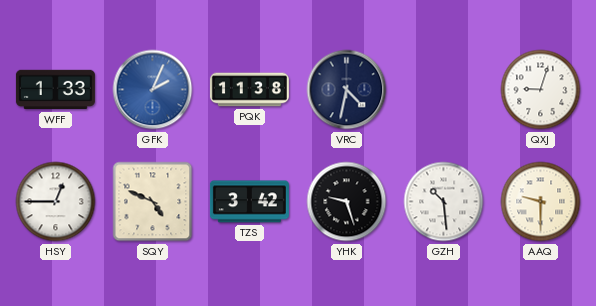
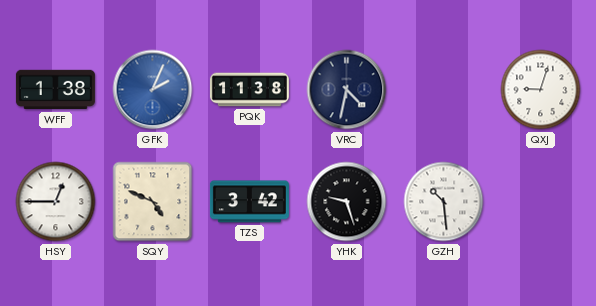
WFF: 1:33 -> 1:38 (55, 90)
AAQ: 9:30 -> none (541, 202)
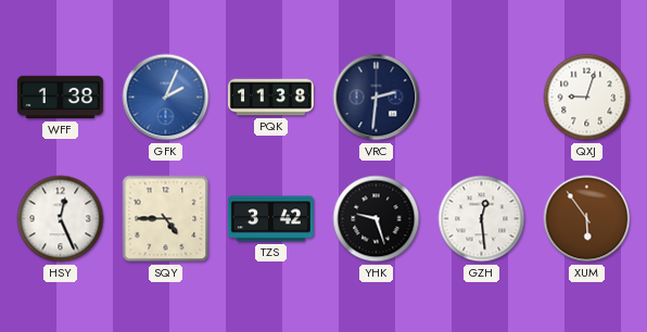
VRC: 4:32 -> 2:31 (377, 98)
HSY: 12:45 -> 12:26 (61, 219)
SQY: 4:49 -> 4:45 (166, 219)
GZH: 10:29 -> 12:29 (482, 219)
XUM: none -> 5:54 (587, 219)
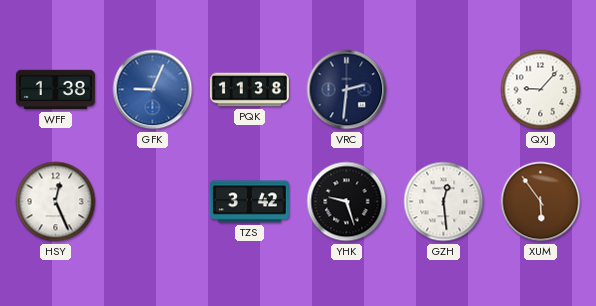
GFK: 2:04 -> 9:04 (153, 90)
QXJ: 9:03 -> 9:07 (541, 90)
SQY: 4:45 -> none (166, 219)
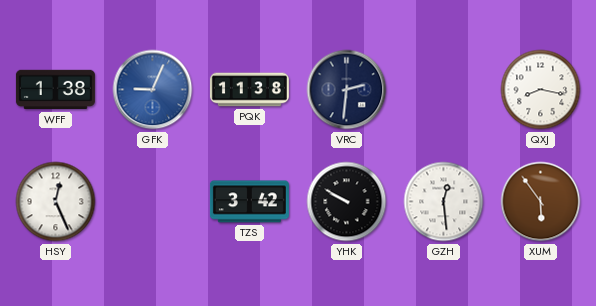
QXJ: 9:07 -> 8:17 (541, 90)
YHK: 9:27 -> 9:50 (347, 202)
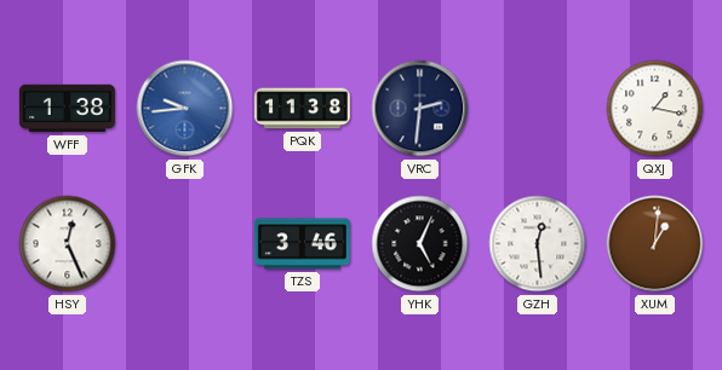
GFK: 9:04 -> 9:44 (185, 109)
QXJ: 8:17 -> 1:17 (655, 109)
TZS: 3:42 -> 3:46 (302, 244)
YHK: 9:50 -> 5:04 (420, 244)
XUM: 5:54 -> 1:01 (655, 244)
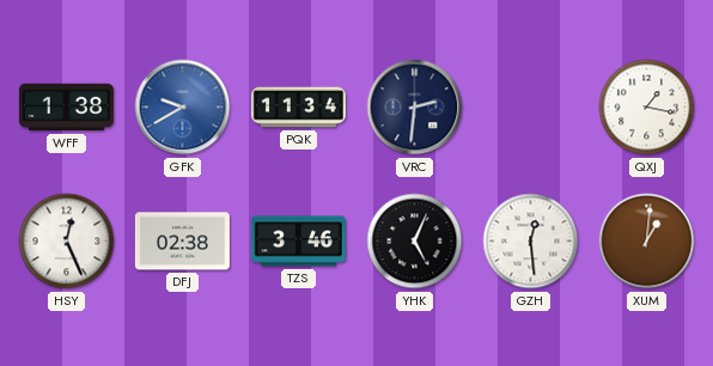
GFK: 9:44 -> 9:40 (183, 108)
PQK: 11:38 -> 11:34 (298, 108)
DFJ: none -> 02:38 (182, 242)
